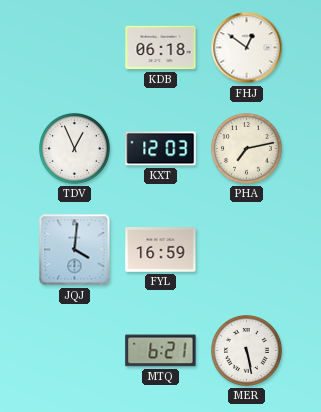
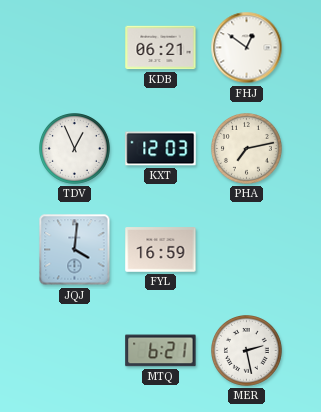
KDB: 06:18 -> 06:21 (161, 48)
MER: 5:28 -> 2:28 (247, 351)
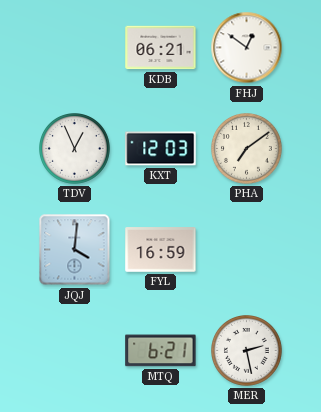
PHA: 7:13 -> 7:09 (247, 149)
